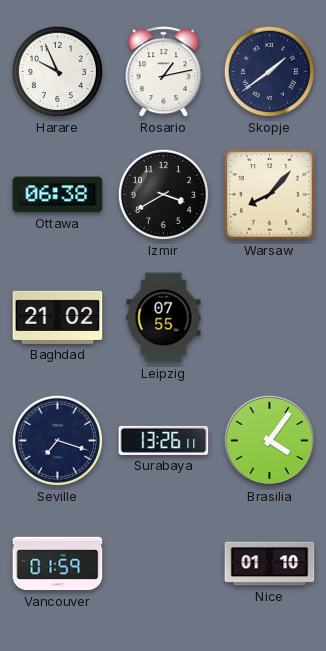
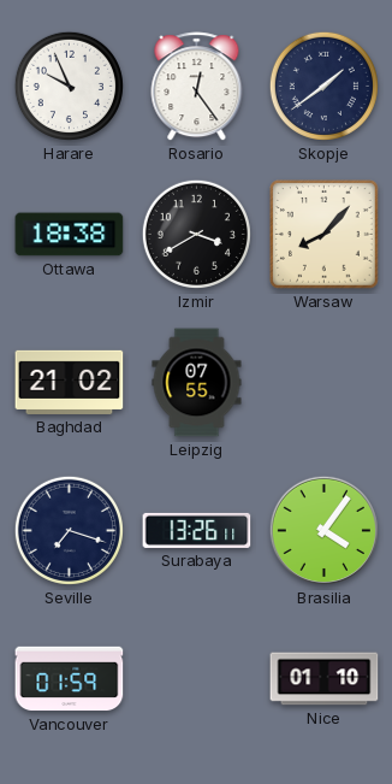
Rosario: 1:13 -> 12:24 (197, 87)
Ottawa: 06:38 -> 18:38 (70, 235)
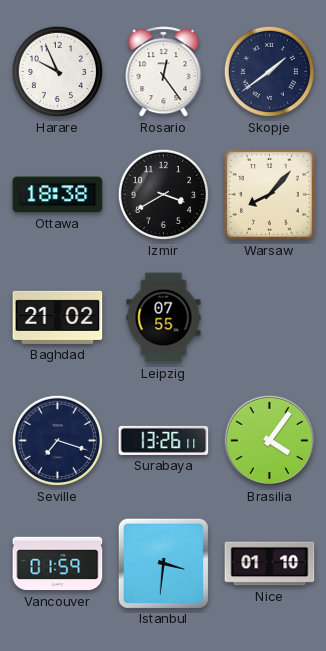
Istanbul: none -> 3:31 (163, 563)
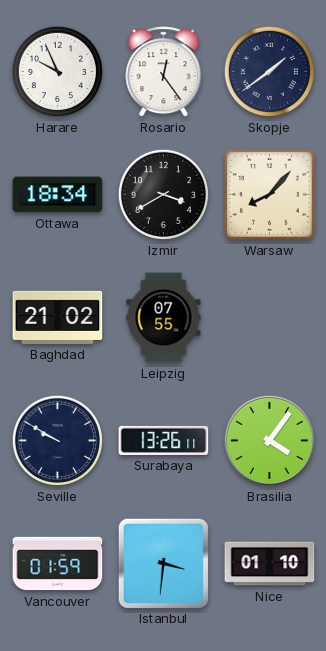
Ottawa: 18:38 -> 18:34 (58, 195)
Seville: 7:18 -> 9:50 (57, 440)
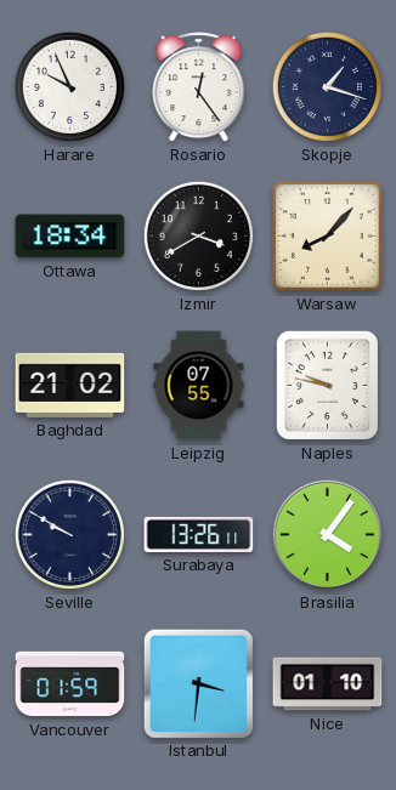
Skopje: 1:39 -> 1:18 (327, 86)
Naples: none -> 9:47 (327, 385)
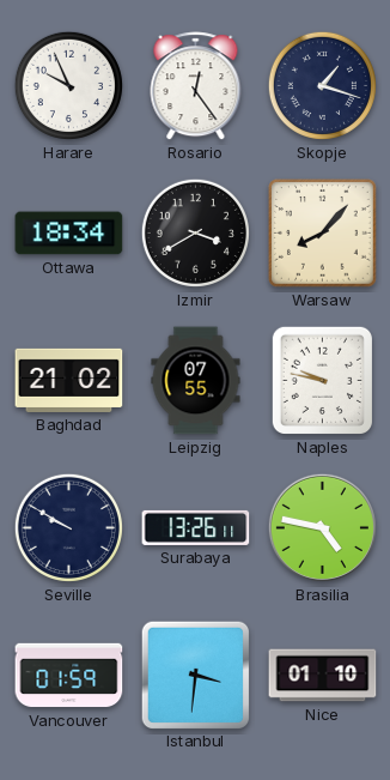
Brasilia: 4:06 -> 4:47 (322, 527)
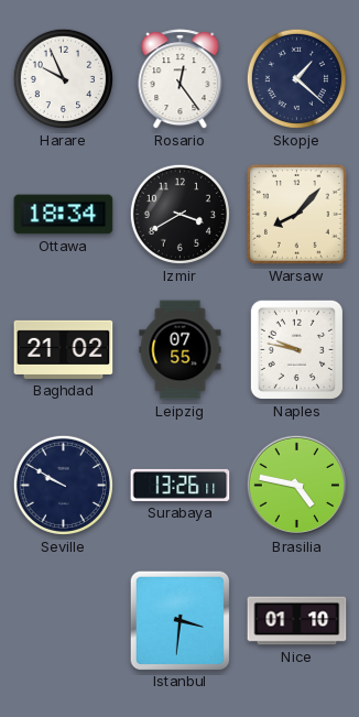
Skopje: 1:18 -> 1:22 (296, 78)
Vancouver: 01:59 -> none (69, 676)
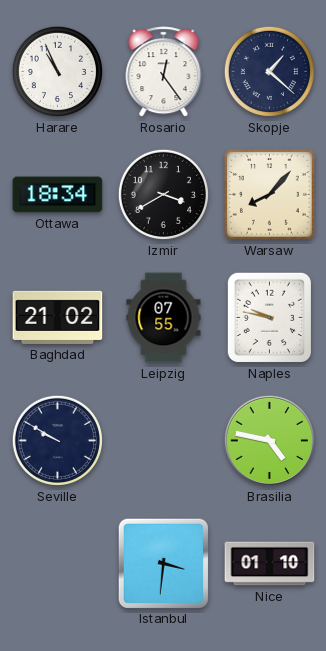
Harare: 9:56 -> 10:56 (57, 71)
Surabaya: 13:26 -> none (181, 485)
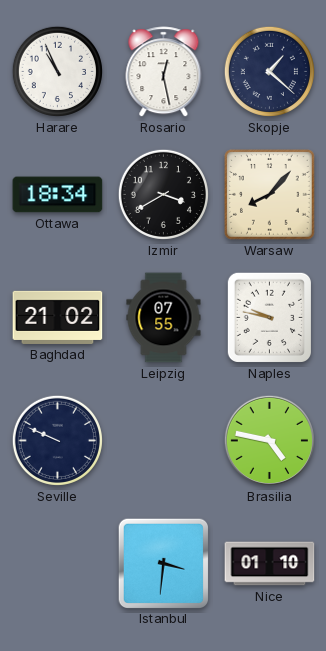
Rosario: 12:24 -> 12:28 (164, 72)
Seville: 9:50 -> 9:49 (57, 440)
